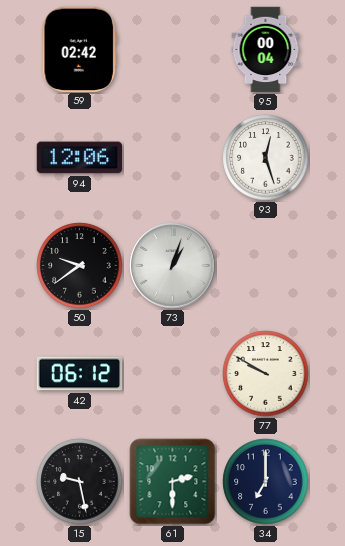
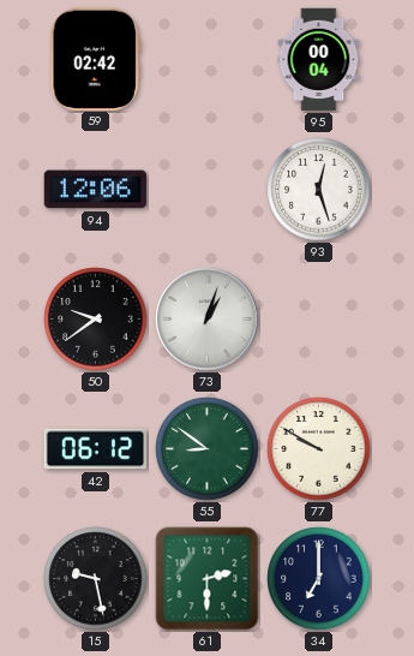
55: none -> 8:51 (208, 449)
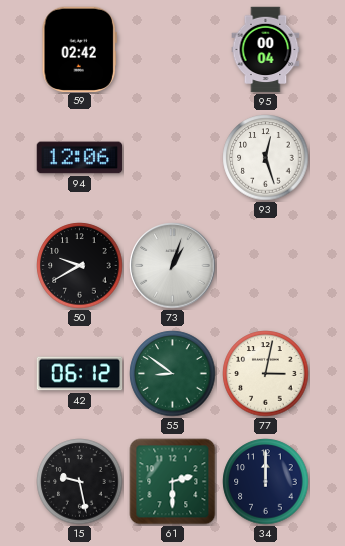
50: 9:39 -> 9:40 (80, 266)
77: 9:50 -> 3:02 (266, 374)
34: 7:00 -> 12:00 (266, 482)
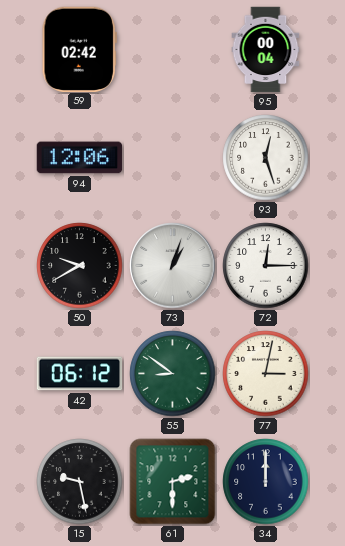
72: none -> 12:15 (266, 266)
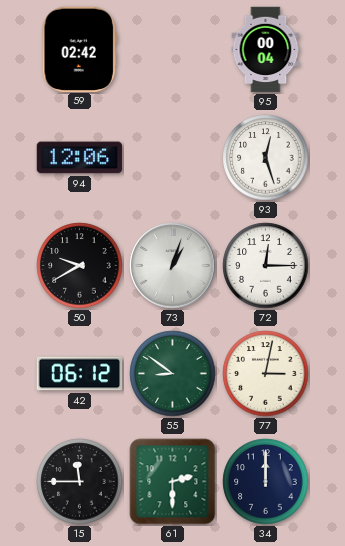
15: 9:28 -> 11:45 (80, 482)
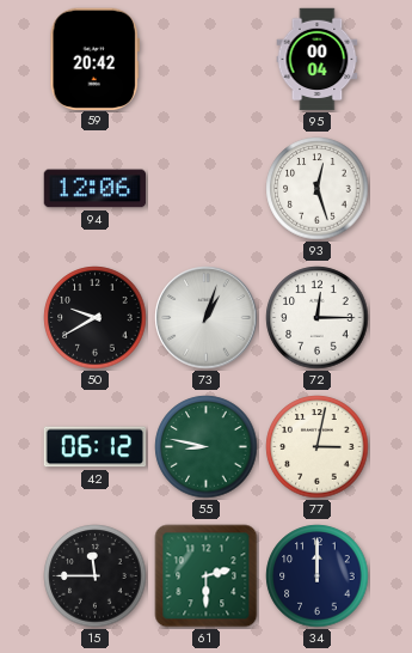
59: 02:42 -> 20:42 (94, 59)
55: 8:51 -> 8:47 (207, 447)
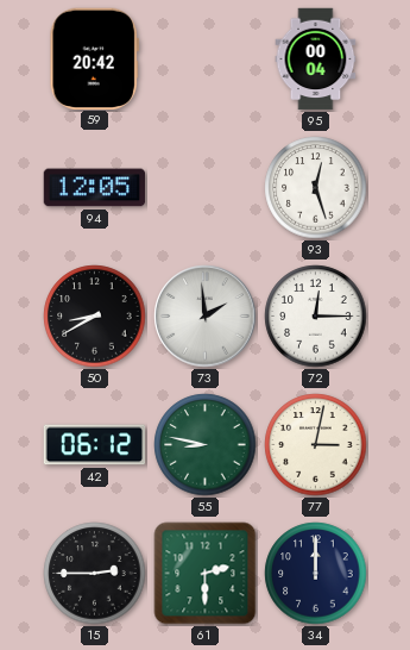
94: 12:06 -> 12:05 (95, 188)
50: 9:40 -> 8:40 (95, 317)
73: 1:03 -> 1:59 (206, 317)
15: 11:45 -> 2:45 (95, 574)
